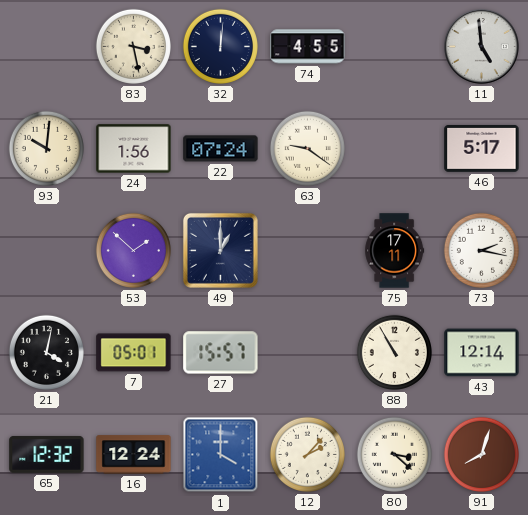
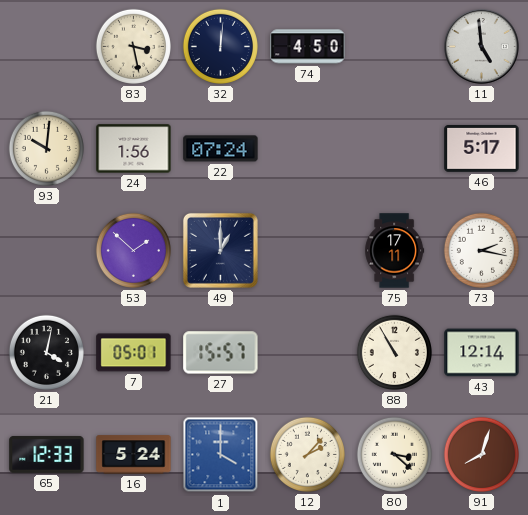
74: 4:55 -> 4:50 (308, 47)
63: 9:21 -> none (307, 148)
65: 12:32 -> 12:33 (47, 455)
16: 12:24 -> 5:24 (134, 455)
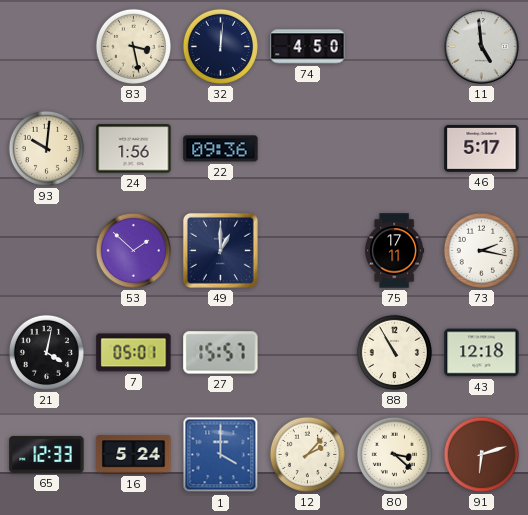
22: 07:24 -> 09:36 (221, 149)
43: 12:14 -> 12:18 (482, 353)
91: 8:03 -> 6:12 (481, 454)
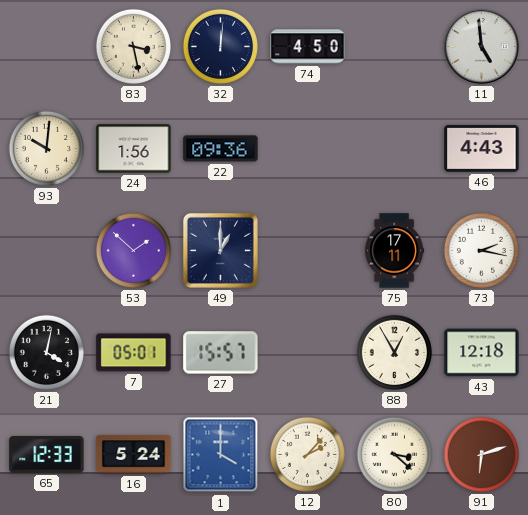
46: 5:17 -> 4:43 (482, 148)
88: 10:55 -> 12:55 (394, 352)
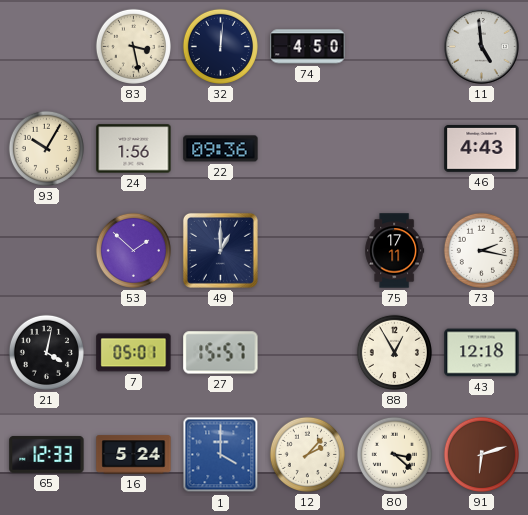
93: 10:01 -> 10:05 (46, 148)
